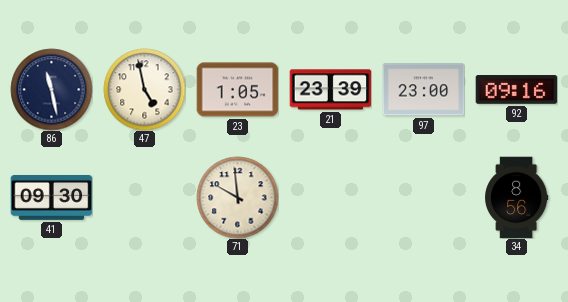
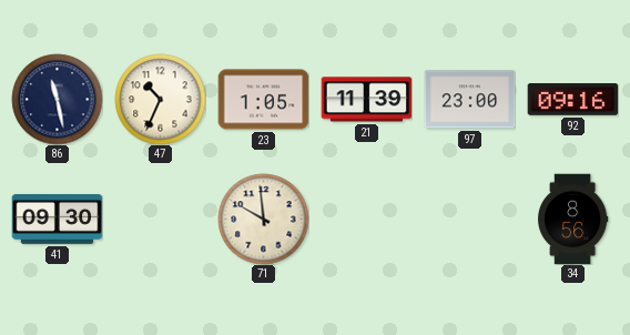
47: 4:58 -> 10:34 (160, 99)
21: 23:39 -> 11:39 (366, 100)
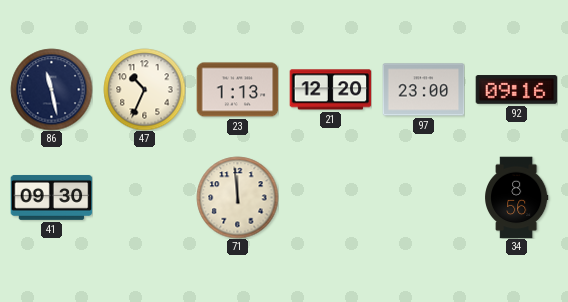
23: 1:05 -> 1:13 (237, 90)
21: 11:39 -> 12:20 (330, 90)
71: 9:59 -> 11:59 (237, 197)
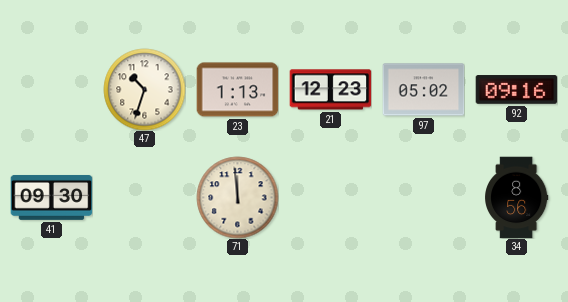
86: 11:28 -> none (51, 89)
47: 10:34 -> 10:33 (144, 89)
21: 12:20 -> 12:23 (330, 90)
97: 23:00 -> 05:02 (423, 90)
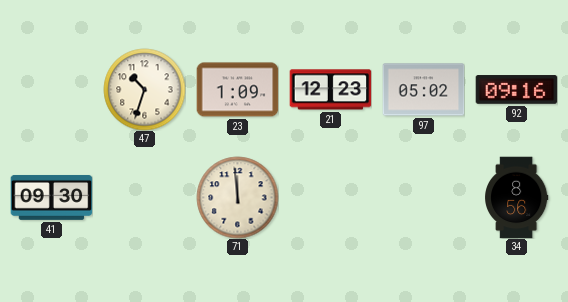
23: 1:13 -> 1:09 (237, 90)
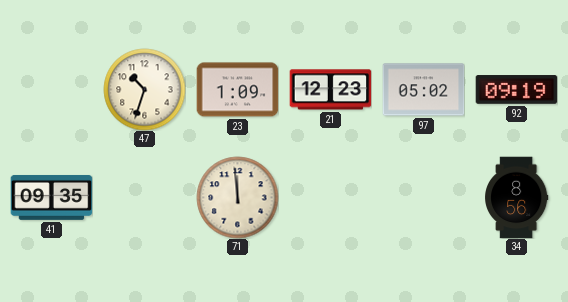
92: 09:16 -> 09:19 (516, 90)
41: 09:30 -> 09:35 (51, 197)
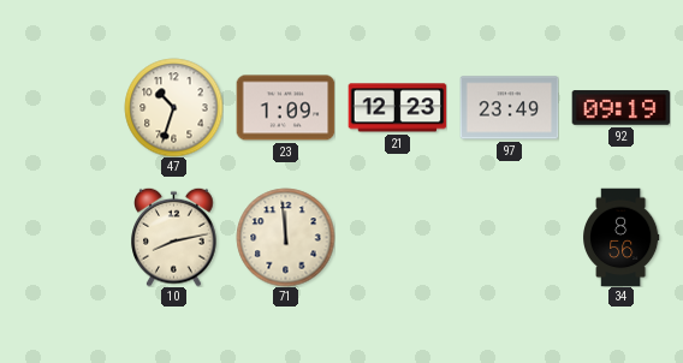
97: 05:02 -> 23:49 (509, 108)
41: 09:35 -> none (51, 197)
10: none -> 8:13 (174, 237)
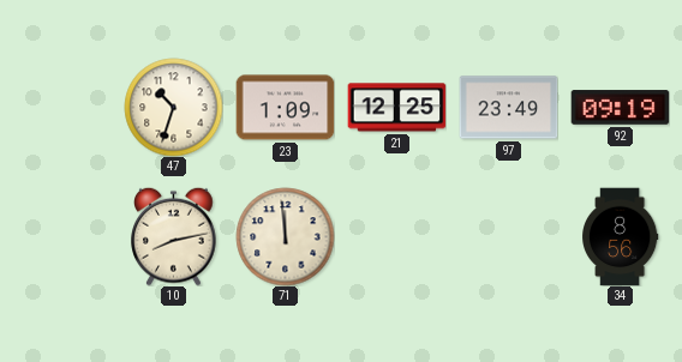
21: 12:23 -> 12:25 (396, 108)
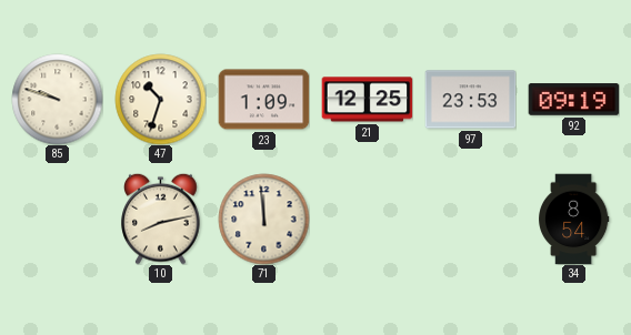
85: none -> 9:48 (57, 99)
97: 23:49 -> 23:53 (470, 100)
34: 8:56 -> 8:54 (573, 219)
